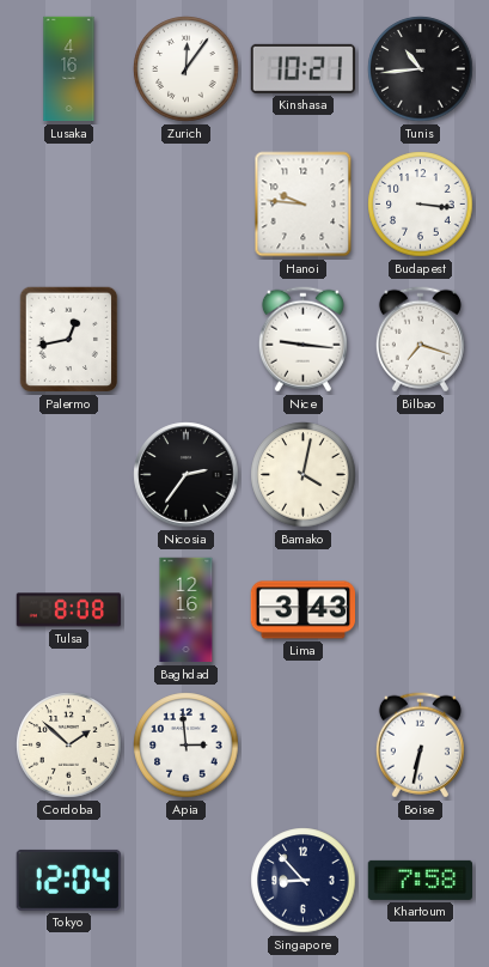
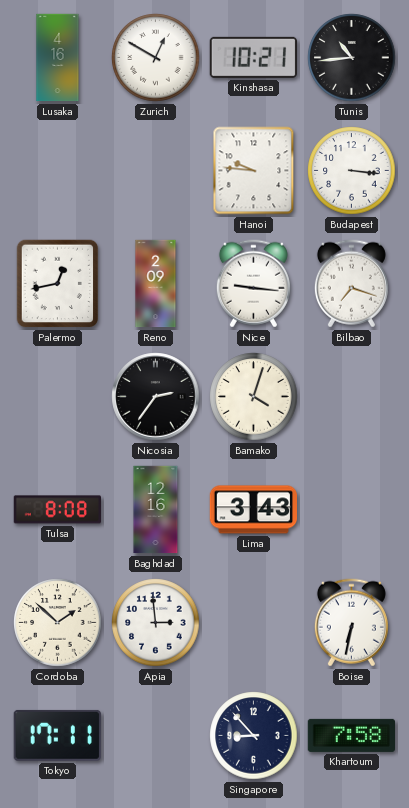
Zurich: 12:06 -> 12:50 (156, 58)
Reno: none -> 2:09 (156, 284)
Bamako: 4:02 -> 4:03 (254, 397)
Tokyo: 12:04 -> 17:11 (57, 735)
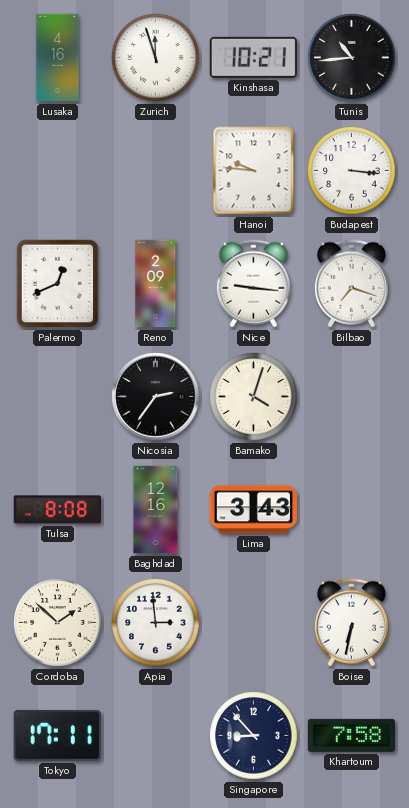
Zurich: 12:50 -> 11:57 (156, 58)
Palermo: 12:43 -> 12:41 (58, 284)
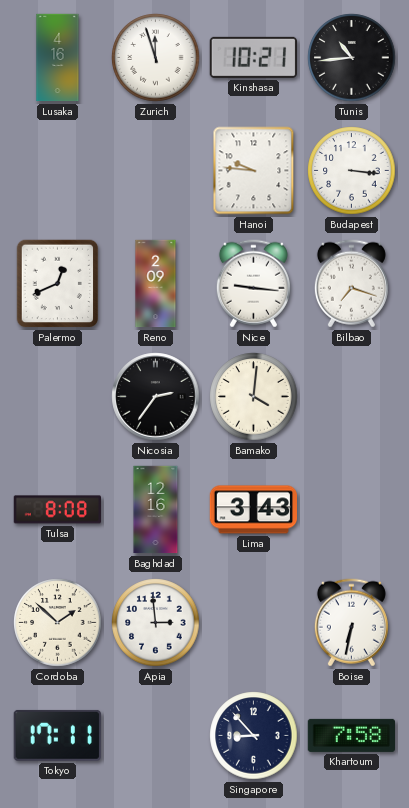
Bamako: 4:03 -> 4:01 (254, 397)
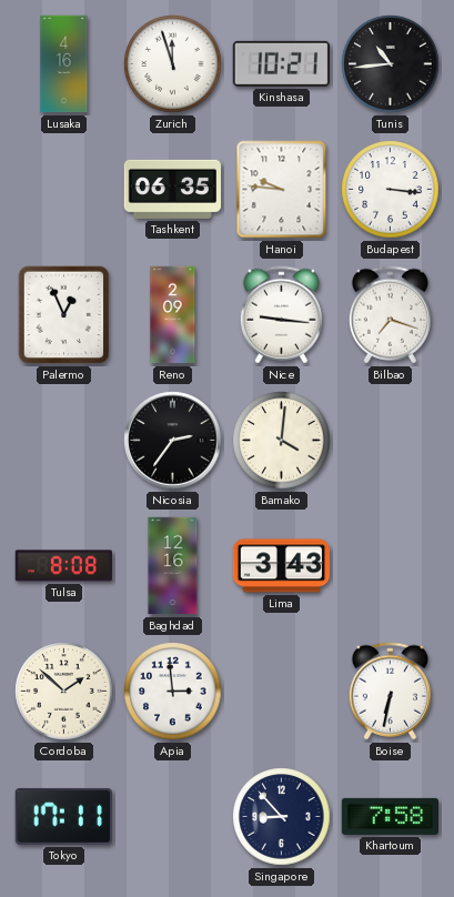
Tashkent: none -> 06:35 (172, 189)
Palermo: 12:41 -> 12:56 (64, 315)
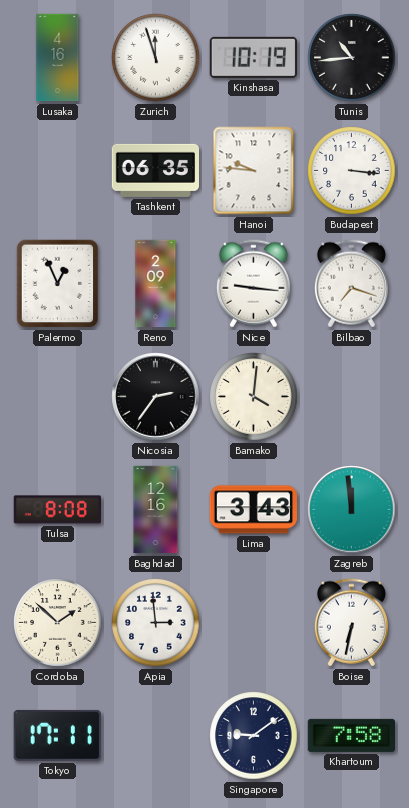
Kinshasa: 10:21 -> 10:19 (253, 57)
Zagreb: none -> 11:59 (352, 510)
Singapore: 8:53 -> 9:09 (254, 736)
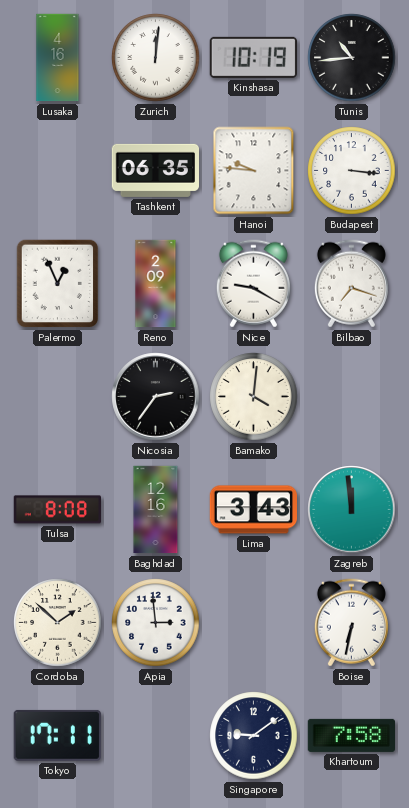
Zurich: 11:57 -> 12:01 (156, 58)
Nice: 9:16 -> 9:20 (253, 284)
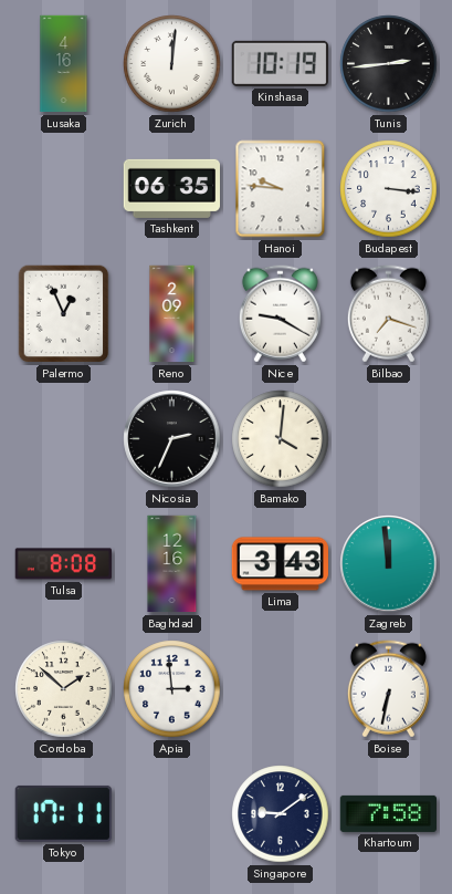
Tunis: 10:44 -> 2:44 (389, 64)
Nicosia: 2:36 -> 2:34 (172, 439)
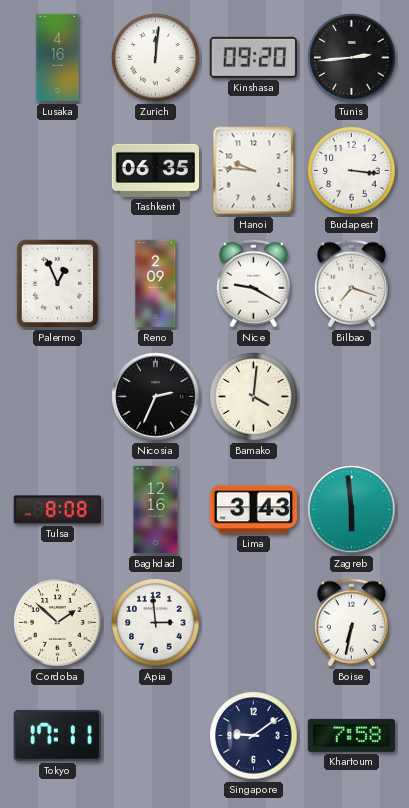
Kinshasa: 10:19 -> 09:20 (253, 57)
Zagreb: 11:59 -> 5:59 (352, 510)
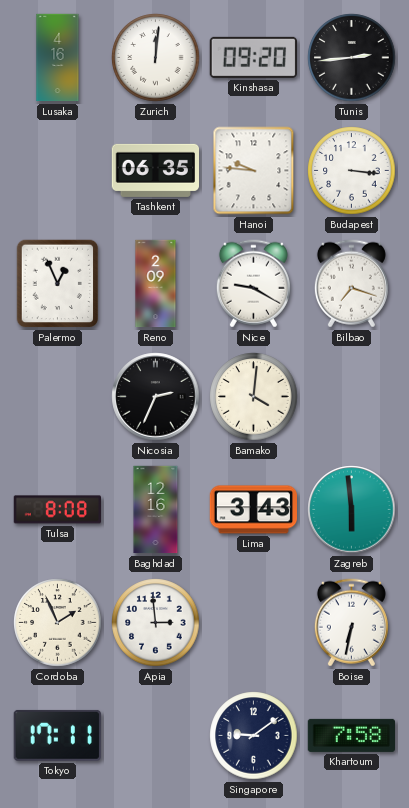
Cordoba: 1:52 -> 1:56 (58, 623)
